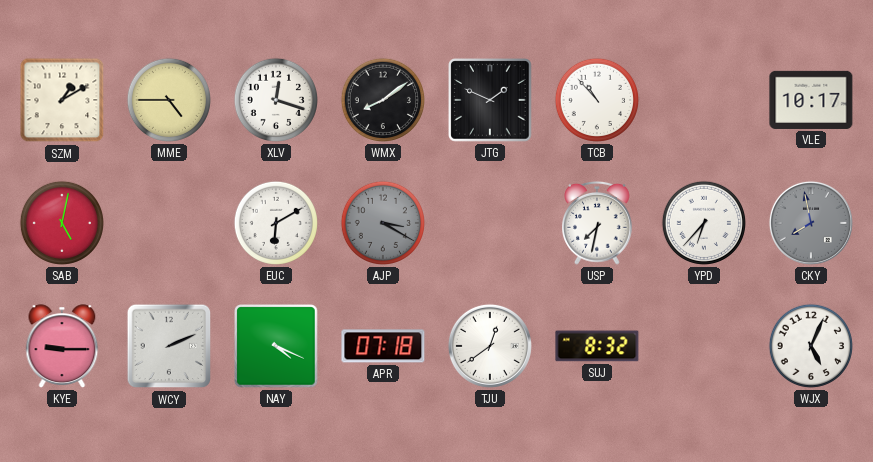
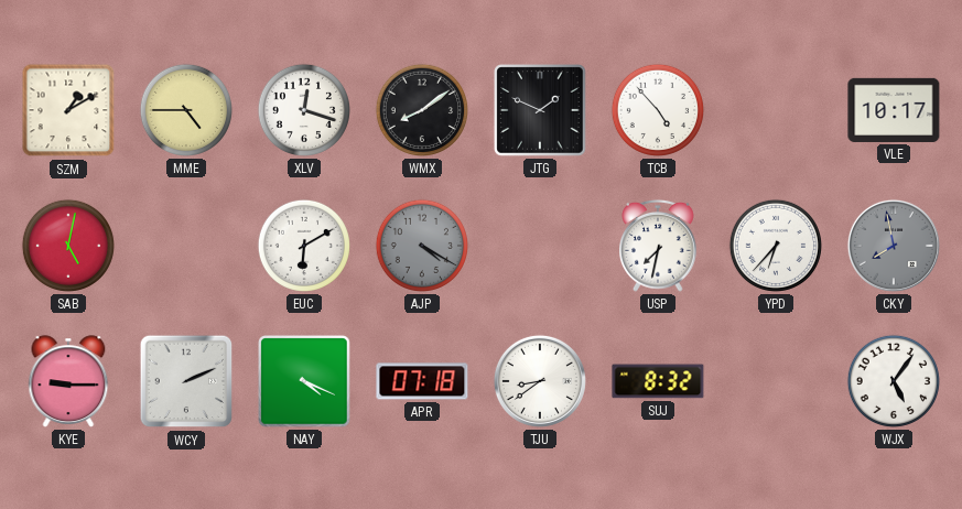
TCB: 10:53 -> 4:53 (658, 110)
AJP: 3:20 -> 4:20 (422, 246)
TJU: 12:39 -> 8:39 (540, 381)
WJX: 5:04 -> 5:06 (894, 381)
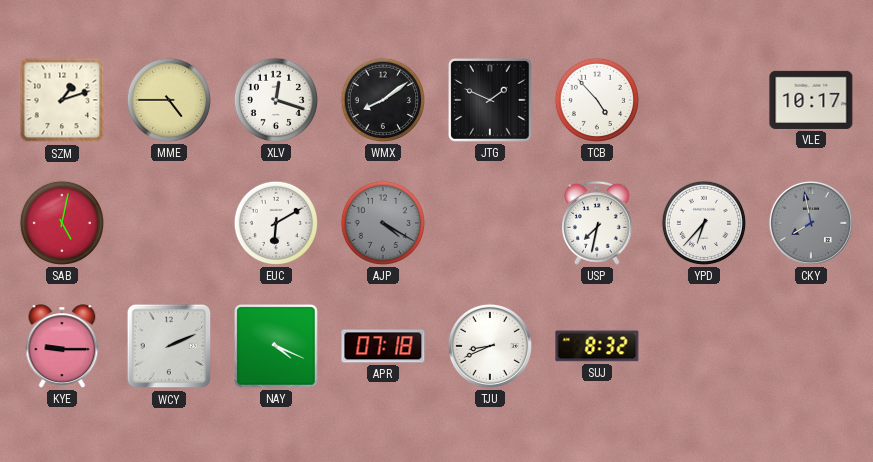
SZM: 1:10 -> 1:12 (62, 100)
TJU: 8:39 -> 8:41 (490, 346)
WJX: 5:06 -> none (894, 381)
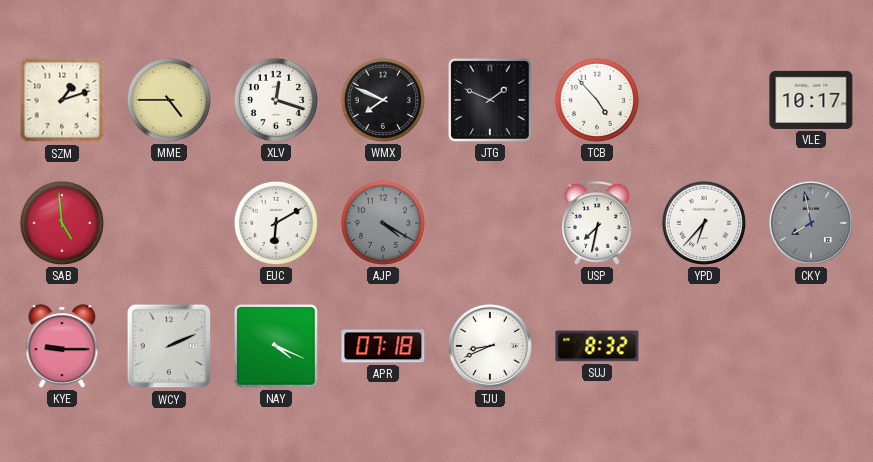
WMX: 8:09 -> 7:49 (383, 100)
SAB: 5:02 -> 4:59 (62, 223)
